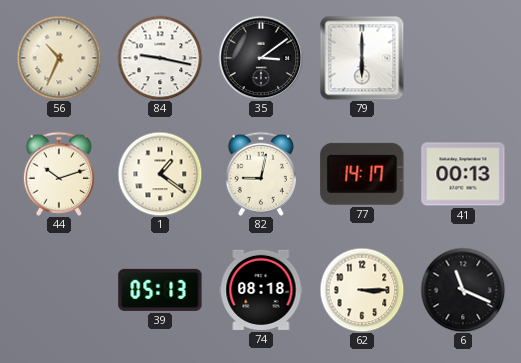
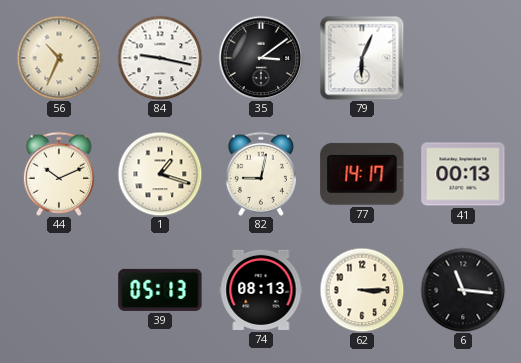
79: 6:00 -> 6:04 (362, 58)
44: 10:12 -> 10:11 (59, 174)
1: 1:21 -> 1:18 (160, 174)
74: 08:18 -> 08:13 (261, 290)
6: 11:19 -> 11:16 (463, 290)
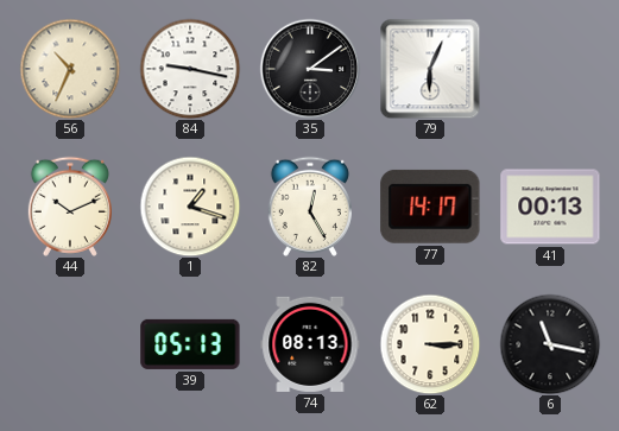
82: 9:02 -> 12:25 (310, 207)
6: 11:16 -> 11:17 (550, 344)
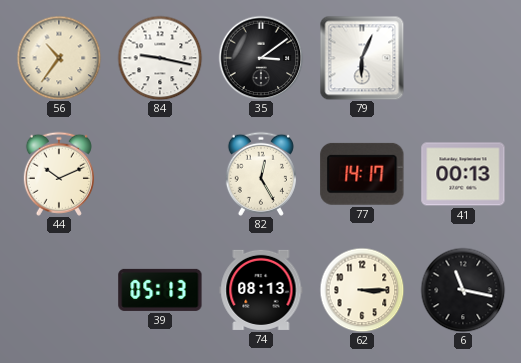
56: 10:34 -> 10:36 (59, 58)
1: 1:18 -> none (190, 207)
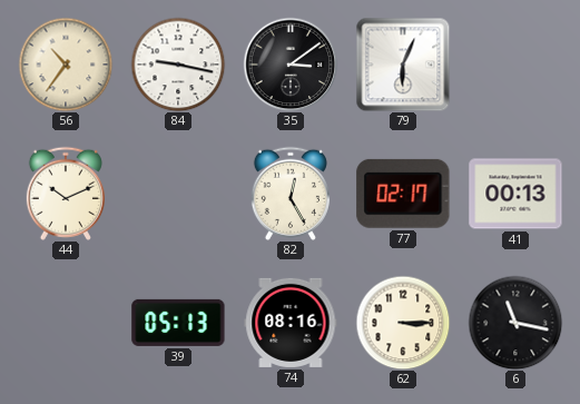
77: 14:17 -> 02:17 (403, 194)
74: 08:13 -> 08:16 (291, 323)
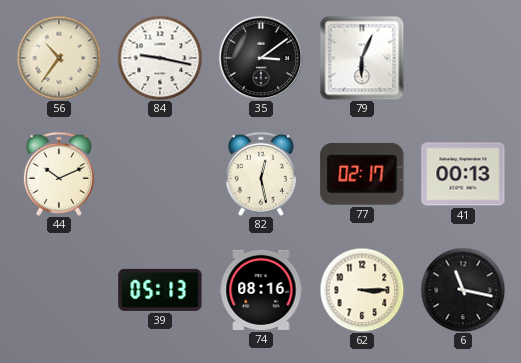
82: 12:25 -> 12:28 (261, 174)
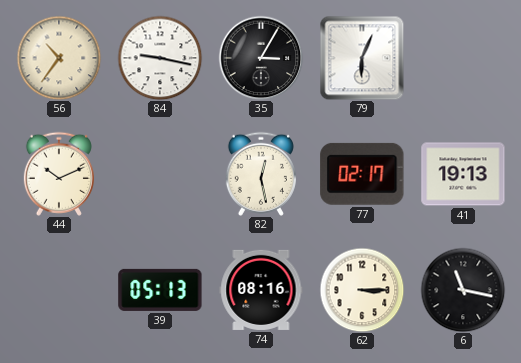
35: 3:09 -> 3:05 (261, 58)
41: 00:13 -> 19:13 (463, 174)
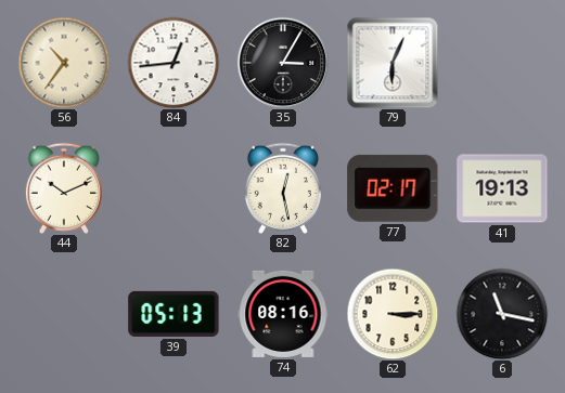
84: 9:17 -> 12:44 (174, 63)
